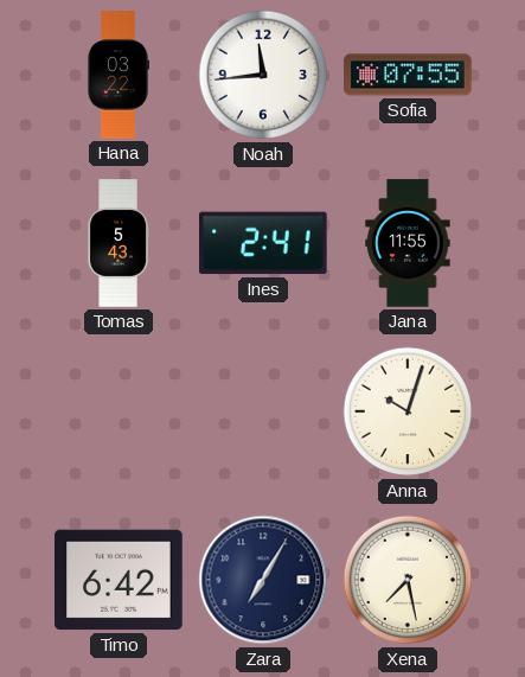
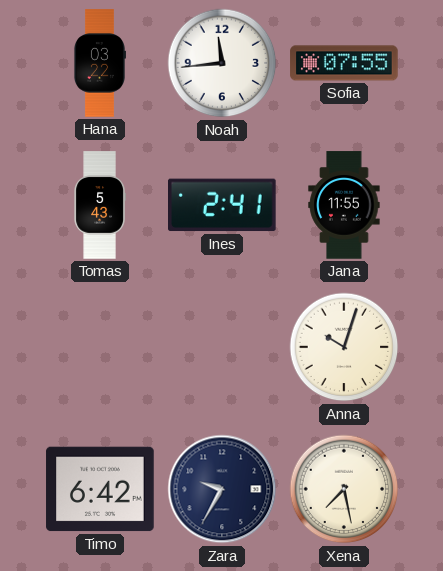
Zara: 7:05 -> 9:35 (222, 489)
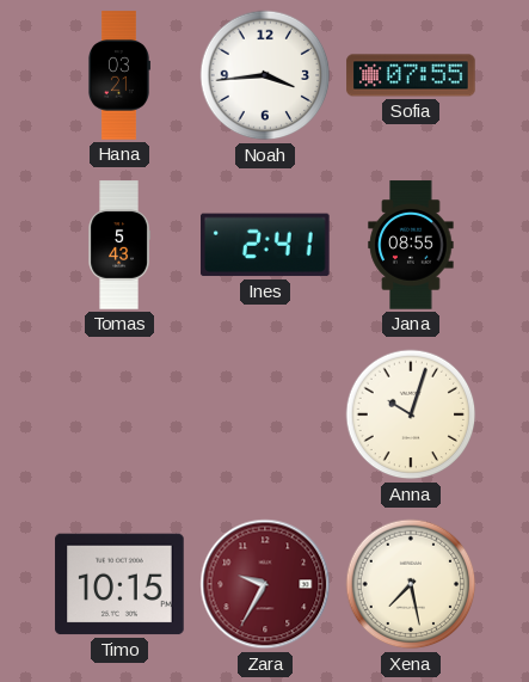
Hana: 03:22 -> 03:21 (118, 75)
Noah: 11:44 -> 3:44 (265, 75)
Jana: 11:55 -> 08:55 (411, 245)
Timo: 6:42 -> 10:15 (119, 584)
Zara dial: navy -> burgundy (265, 584)
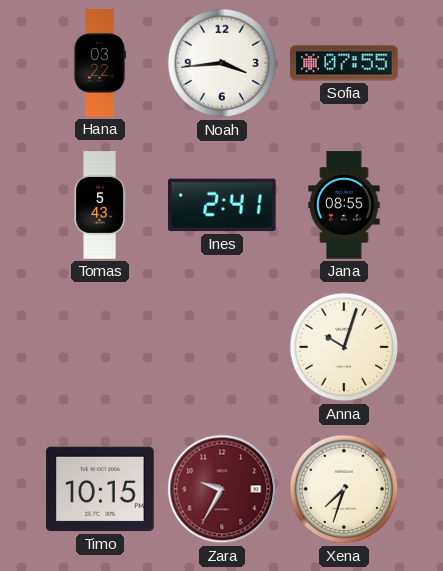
Hana: 03:21 -> 03:22 (99, 63)
Xena: 7:28 -> 7:33 (344, 489)
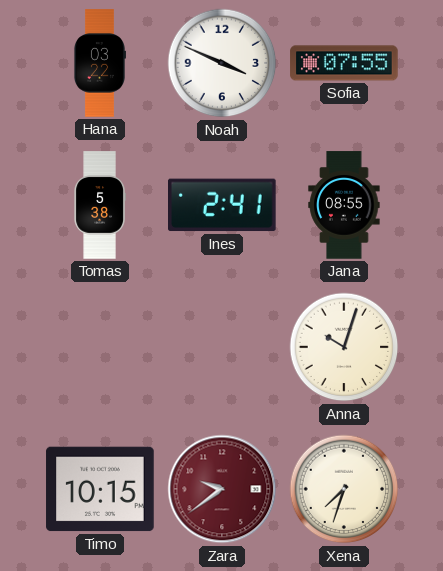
Noah: 3:44 -> 3:49 (222, 63)
Tomas: 5:43 -> 5:38 (100, 205)
Zara: 9:35 -> 9:39 (222, 489)
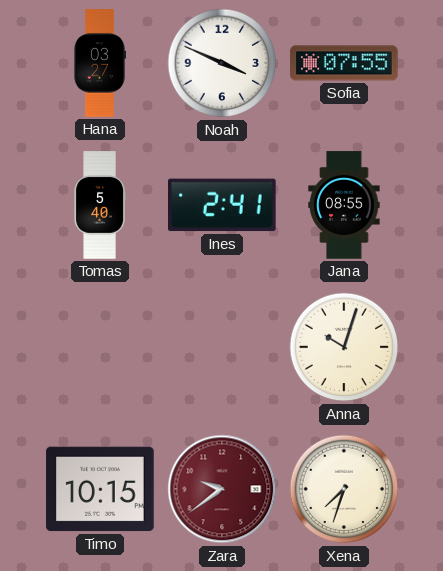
Hana: 03:22 -> 03:27 (99, 63)
Tomas: 5:38 -> 5:40 (100, 205)
